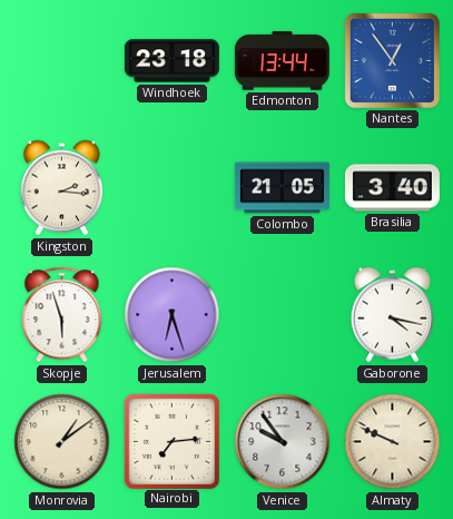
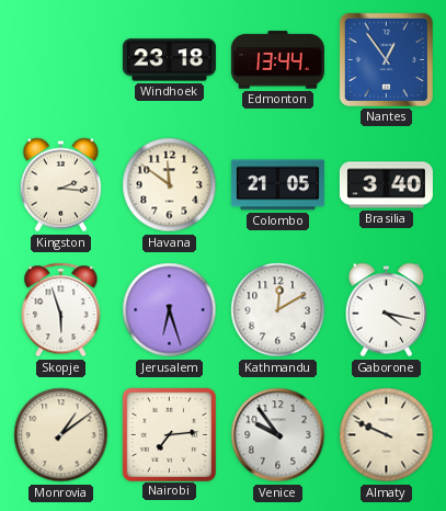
Havana: none -> 11:51 (170, 185)
Kathmandu: none -> 12:10 (278, 310)
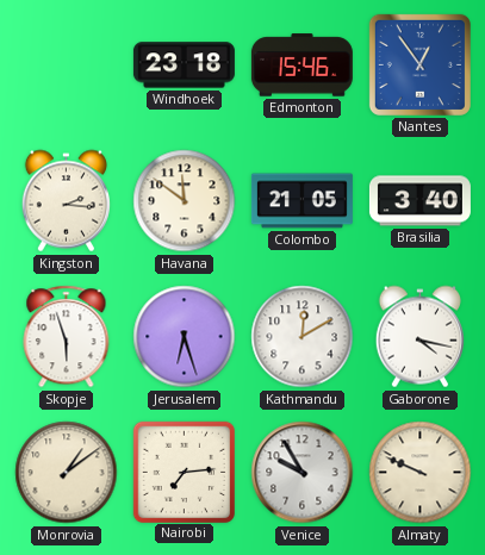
Edmonton: 13:44 -> 15:46 (301, 66)
Venice: 9:54 -> 9:55 (303, 473)
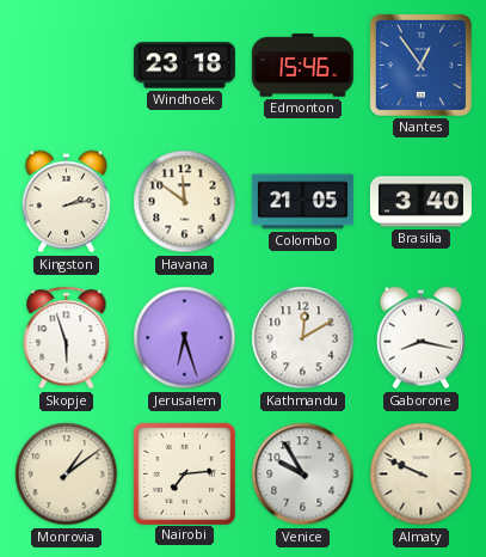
Kingston: 2:16 -> 2:13 (66, 202)
Gaborone: 4:17 -> 8:17 (420, 338)
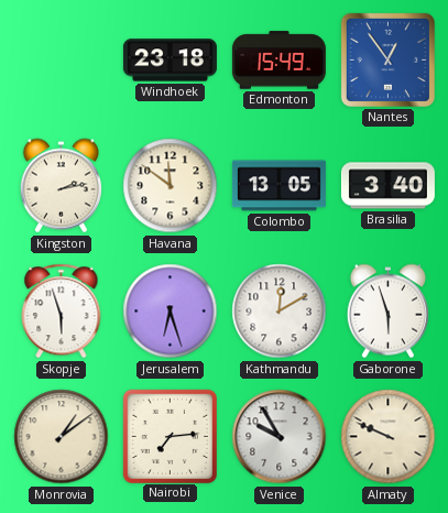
Edmonton: 15:46 -> 15:49 (278, 61)
Colombo: 21:05 -> 13:05 (278, 186)
Gaborone: 8:17 -> 5:57 (387, 312)
